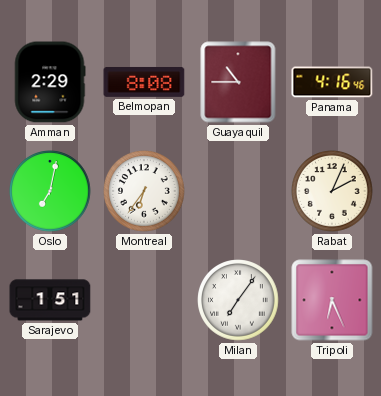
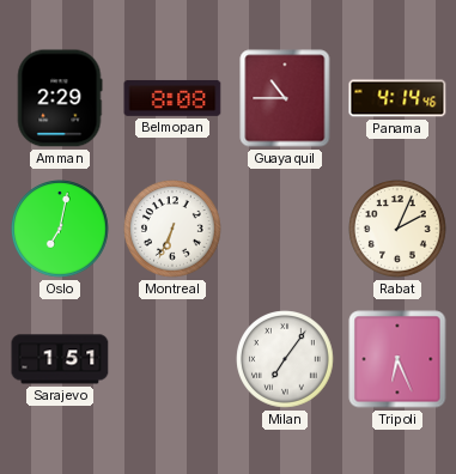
Panama: 4:16 -> 4:14 (397, 98)
Montreal: 6:36 -> 6:34 (172, 229)
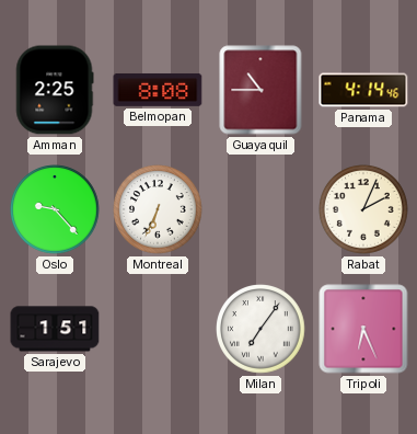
Amman: 2:29 -> 2:25 (55, 90)
Oslo: 7:02 -> 9:23 (55, 209)
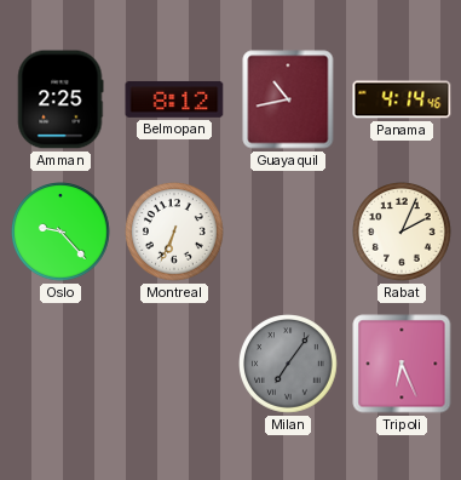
Belmopan: 8:08 -> 8:12 (174, 99)
Guayaquil: 10:45 -> 10:43 (288, 99)
Sarajevo: 1:51 -> none (55, 329)
Milan dial: white -> grey (288, 364)
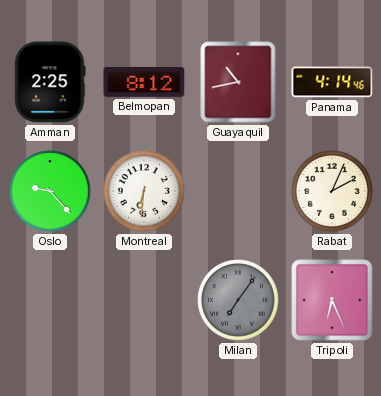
Montreal: 6:34 -> 6:31 (144, 191)
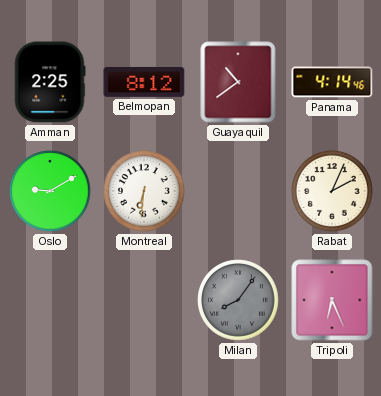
Guayaquil: 10:43 -> 10:39 (238, 82)
Oslo: 9:23 -> 9:10 (50, 191)
Milan: 7:06 -> 8:06 (238, 300)
